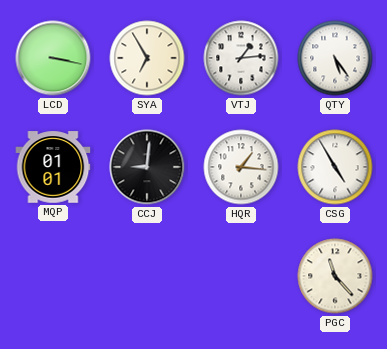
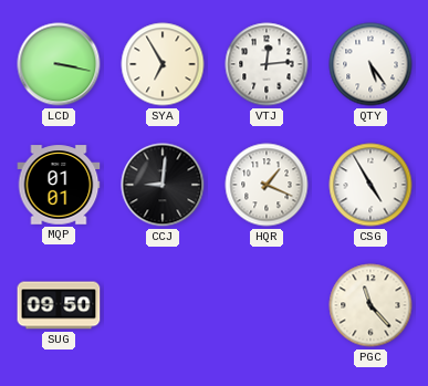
VTJ: 1:14 -> 12:14 (267, 64)
HQR: 1:16 -> 1:19 (267, 185)
SUG: none -> 09:50 (59, 305)
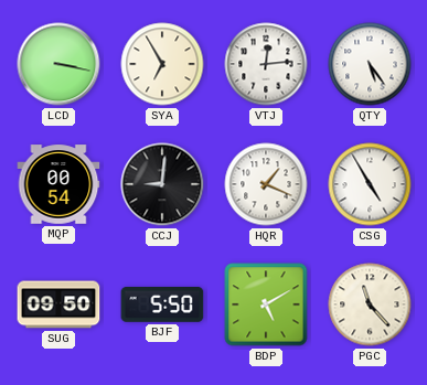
MQP: 01:01 -> 00:54 (58, 184)
BJF: none -> 5:50 (162, 306)
BDP: none -> 5:10 (266, 304)
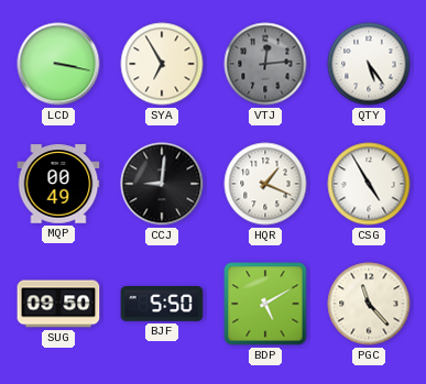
VTJ dial: white -> grey (265, 64)
MQP: 00:54 -> 00:49 (58, 184)
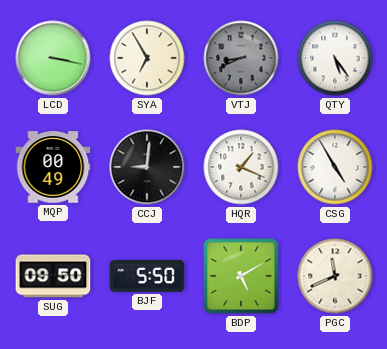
VTJ: 12:14 -> 8:41 (241, 58)
PGC: 11:23 -> 11:41 (335, 276)
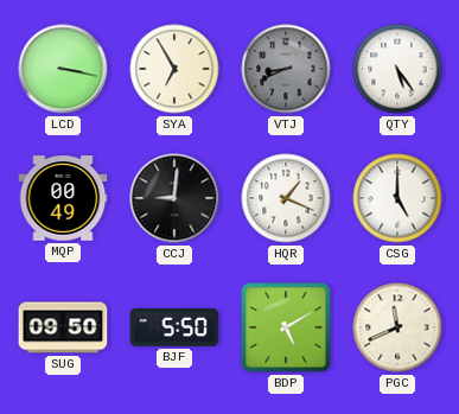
CSG: 4:55 -> 5:00 (397, 198)
